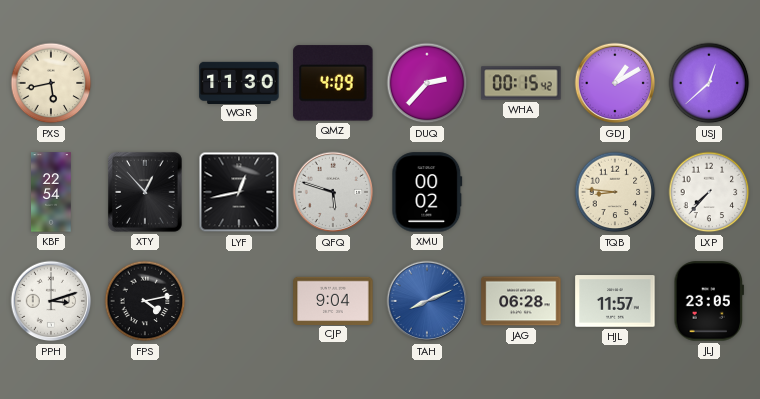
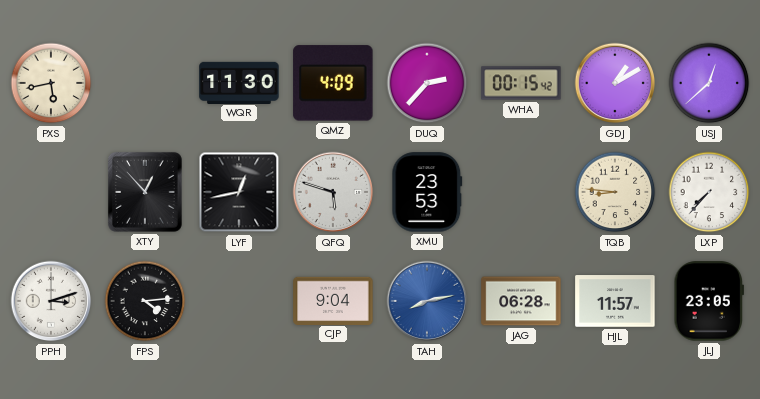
KBF: 22:54 -> none (51, 192)
XMU: 00:02 -> 23:53 (427, 192)
FPS: 4:13 -> 4:14 (145, 301)
TAH: 8:11 -> 8:13 (427, 301)
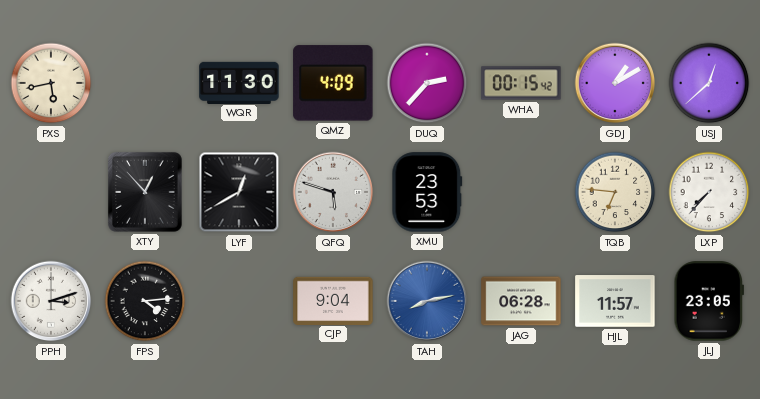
LYF: 12:43 -> 12:40 (239, 192)
TQB: 8:46 -> 6:46 (615, 192)
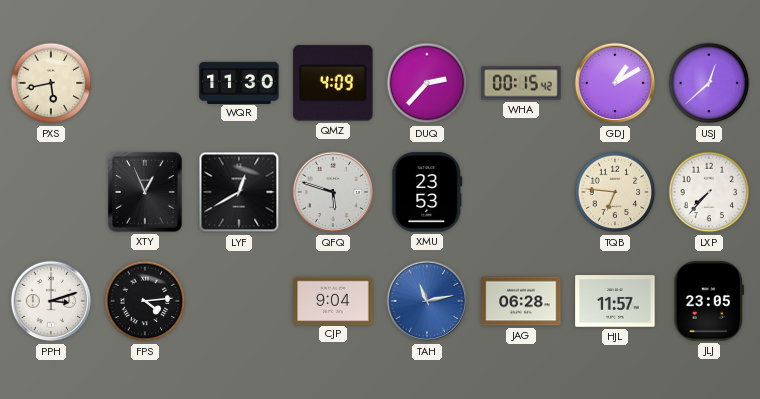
XTY: 12:53 -> 12:56 (145, 192)
TAH: 8:13 -> 11:13 (427, 301)
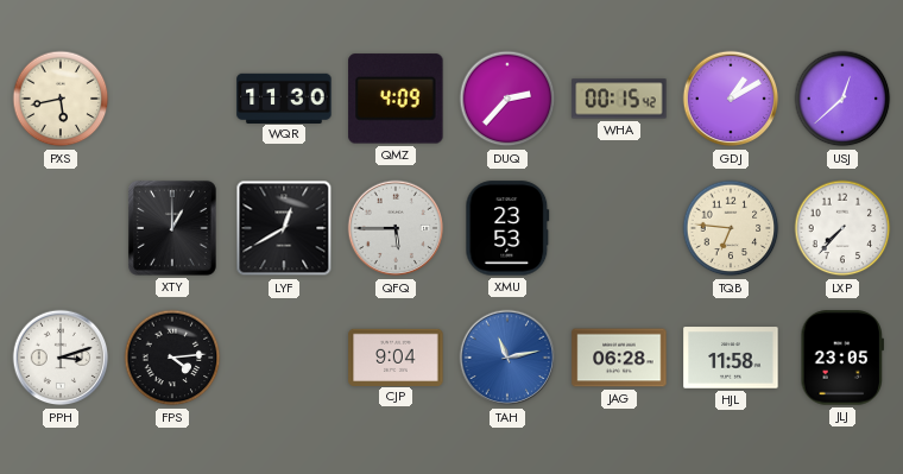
XTY: 12:56 -> 1:00 (172, 228)
QFQ: 5:48 -> 5:45 (396, 228)
HJL: 11:57 -> 11:58 (731, 358)
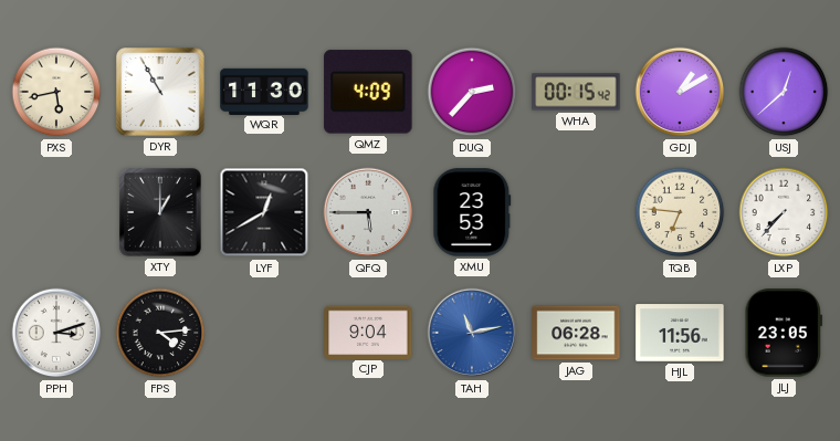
DYR: none -> 10:55 (161, 93)
HJL: 11:58 -> 11:56 (680, 333)
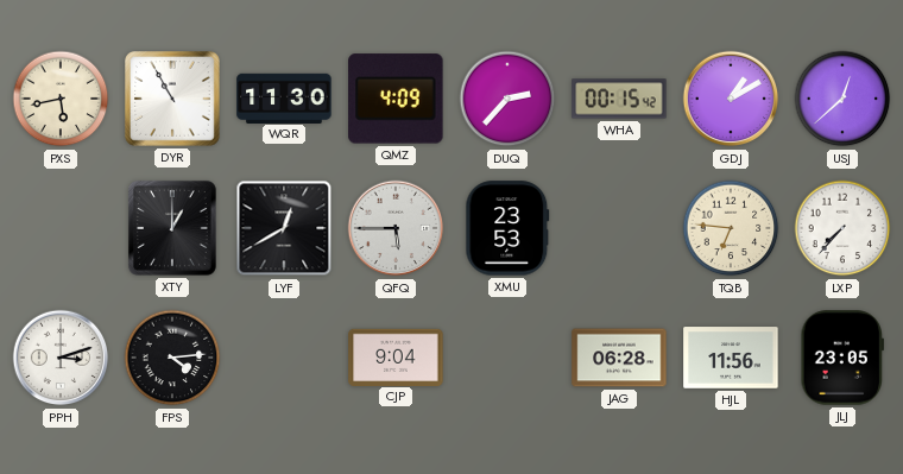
TAH: 11:13 -> none (472, 333)
